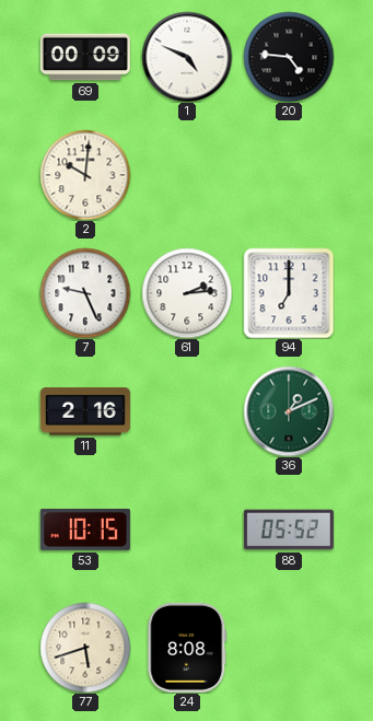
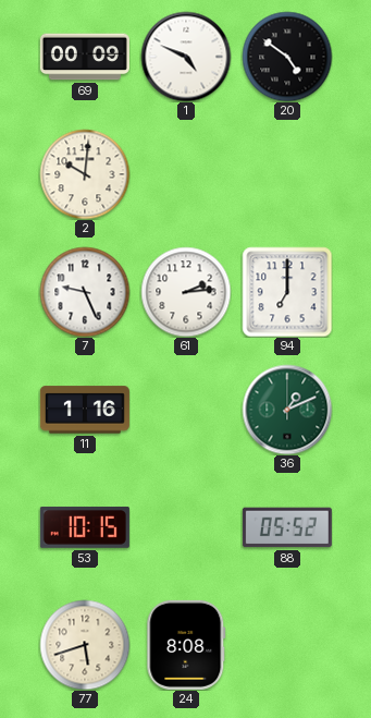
20: 4:46 -> 4:51 (287, 57)
11: 2:16 -> 1:16 (85, 410)
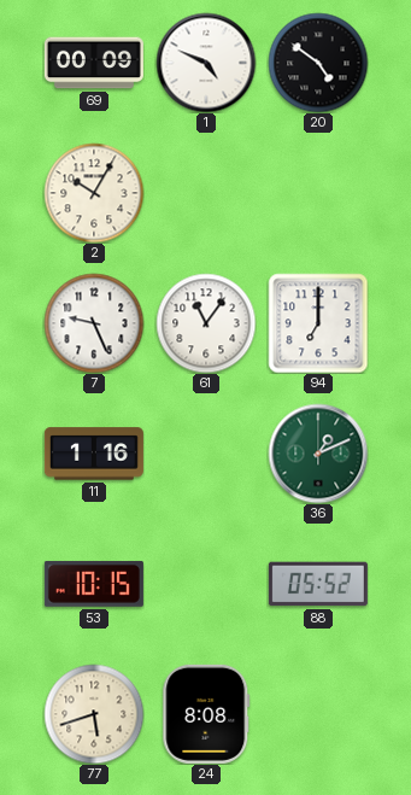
2: 10:01 -> 10:05 (94, 193)
61: 2:14 -> 11:06 (206, 323)
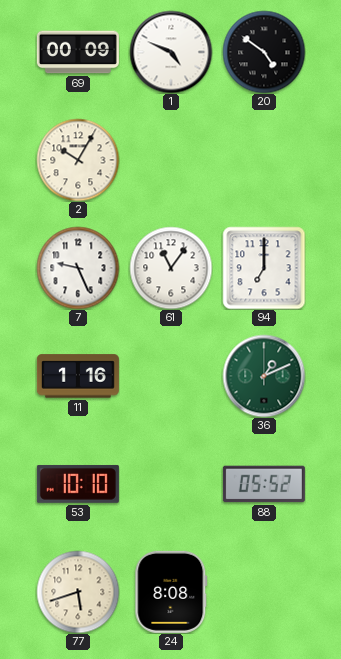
53: 10:15 -> 10:10 (78, 484)
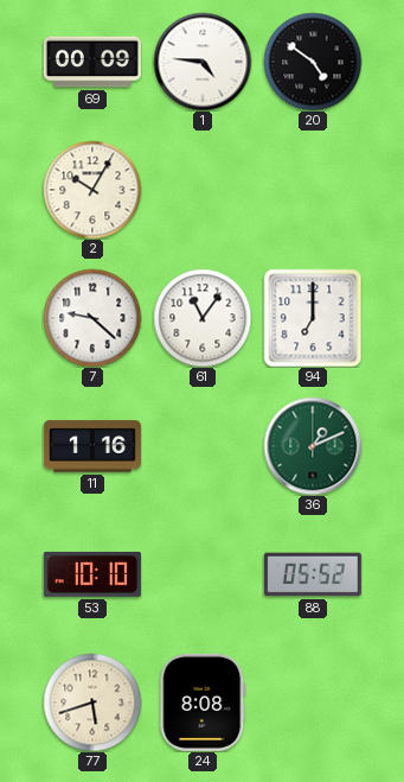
1: 4:49 -> 4:46 (203, 62)
7: 9:26 -> 9:22 (92, 318)
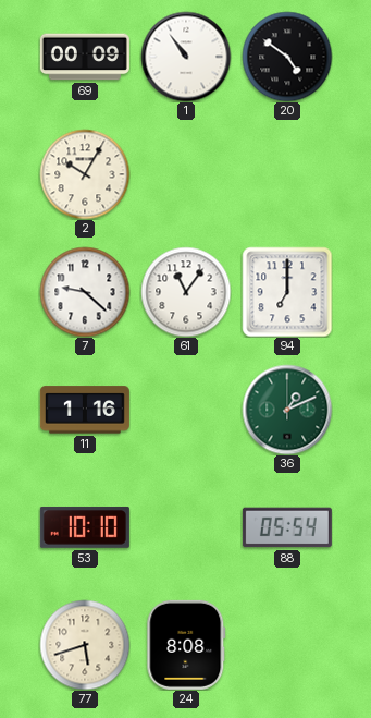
1: 4:46 -> 10:54 (186, 57)
88: 05:52 -> 05:54 (287, 527)
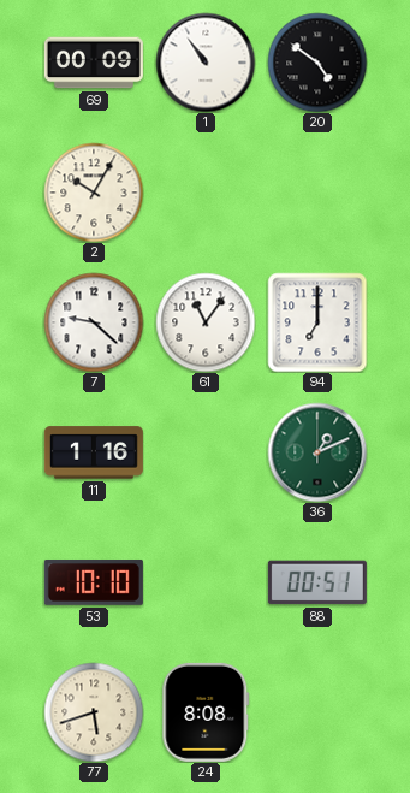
88: 05:54 -> 00:51 (317, 582)
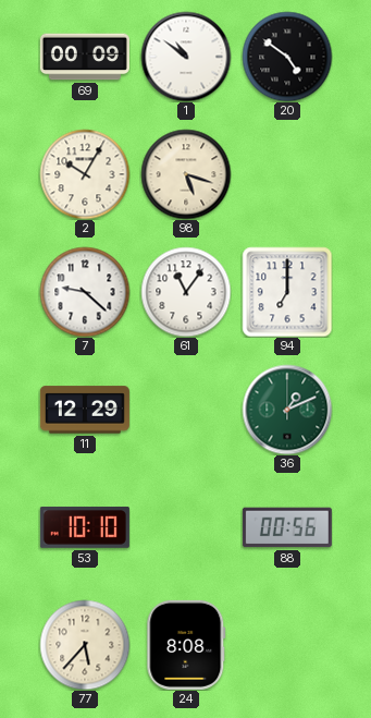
1: 10:54 -> 10:51 (186, 57)
98: none -> 5:18 (186, 174)
11: 1:16 -> 12:29 (85, 410)
88: 00:51 -> 00:56 (287, 527)
77: 5:42 -> 5:37 (85, 645)
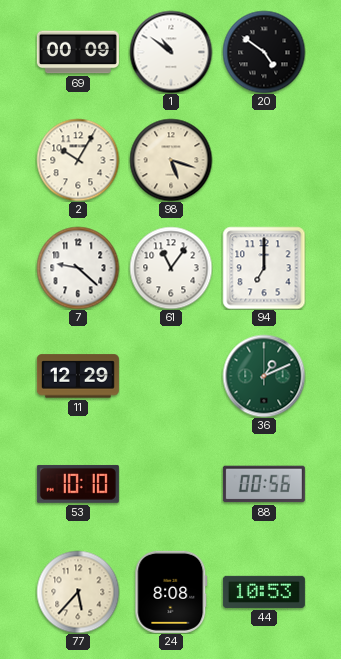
44: none -> 10:53 (264, 592)
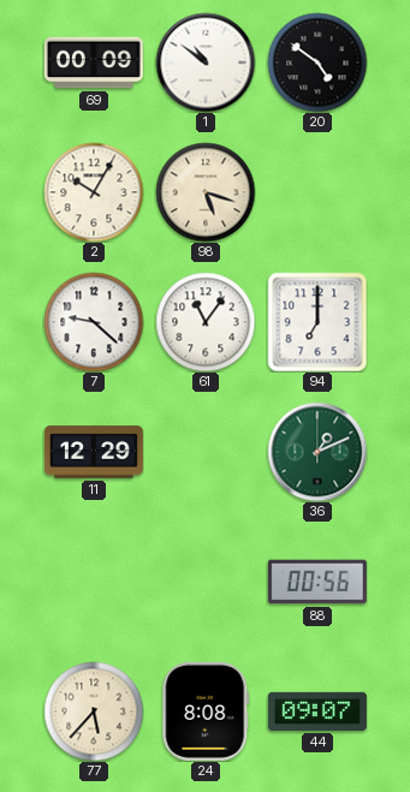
53: 10:10 -> none (78, 484)
44: 10:53 -> 09:07 (317, 711)
